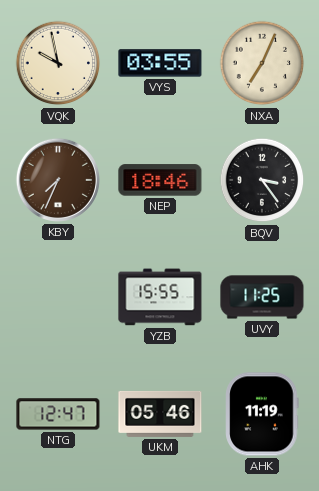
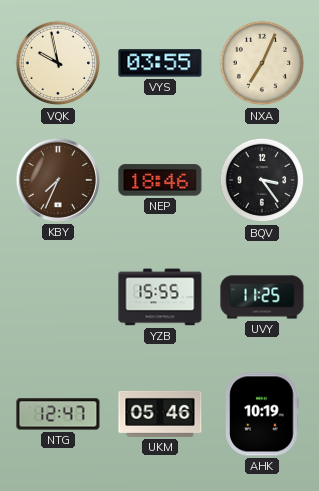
AHK: 11:19 -> 10:19 (262, 414)
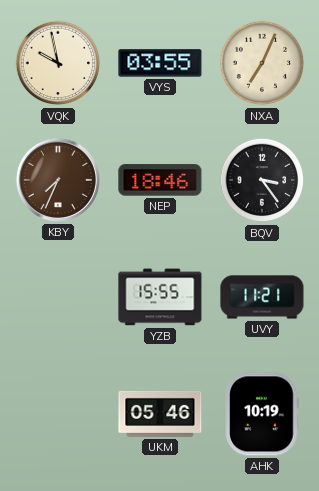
UVY: 11:25 -> 11:21 (262, 297)
NTG: 12:47 -> none (58, 414)
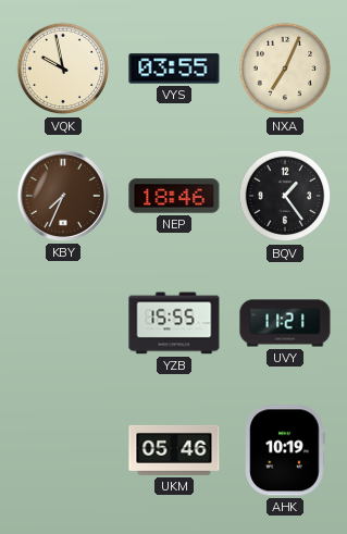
BQV: 3:24 -> 1:24 (285, 196)
